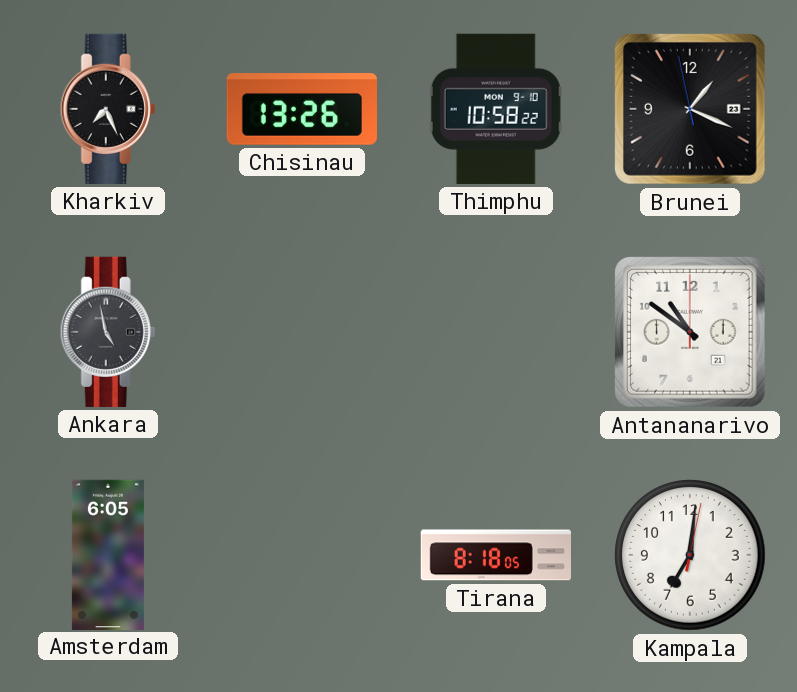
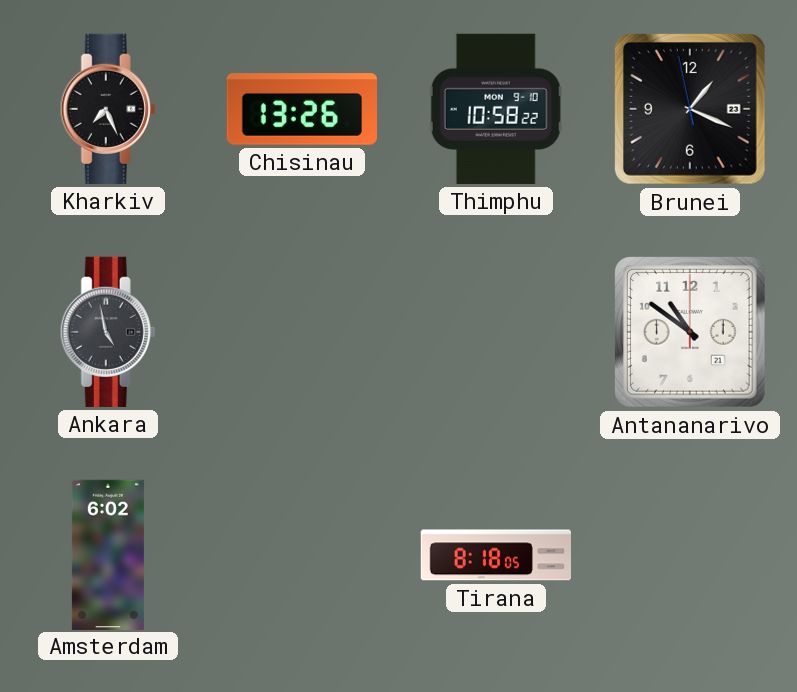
Amsterdam: 6:05 -> 6:02 (108, 554)
Kampala: 7:01 -> none (690, 555)
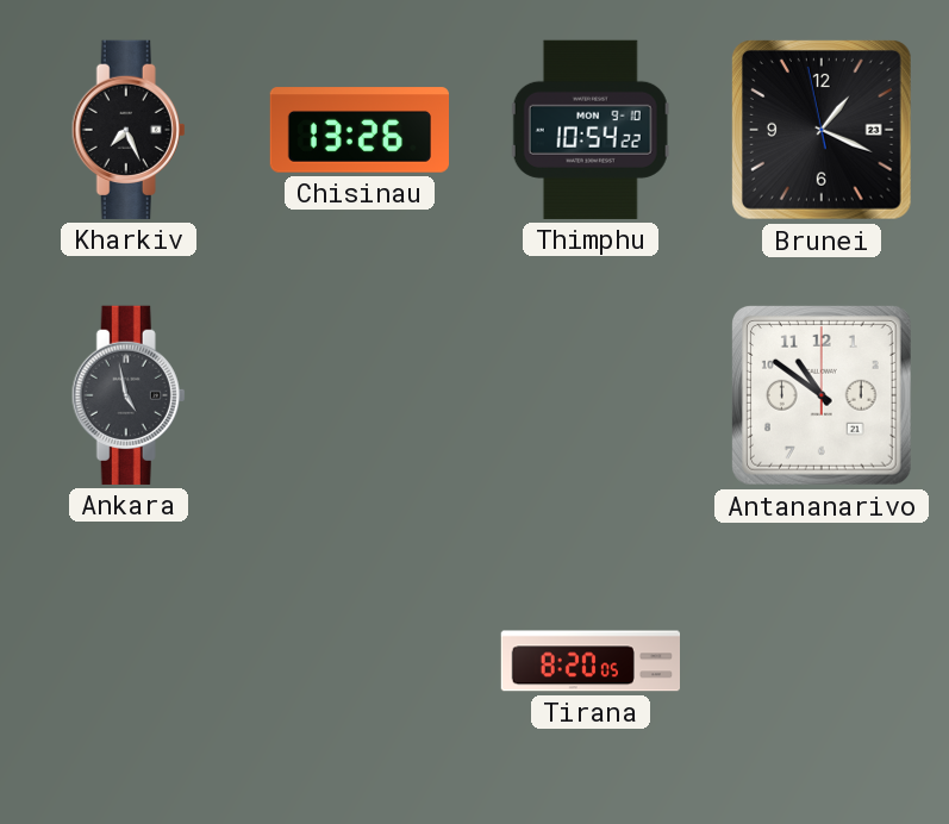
Thimphu: 10:58 -> 10:54 (591, 130)
Amsterdam: 6:02 -> none (108, 554)
Tirana: 8:18 -> 8:20 (589, 661)
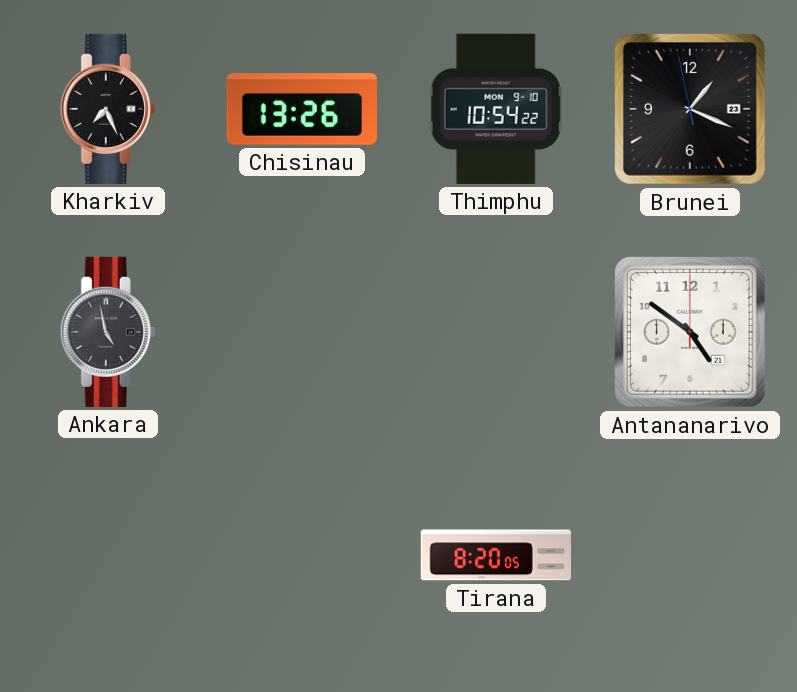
Antananarivo: 10:51 -> 4:51 (690, 332)
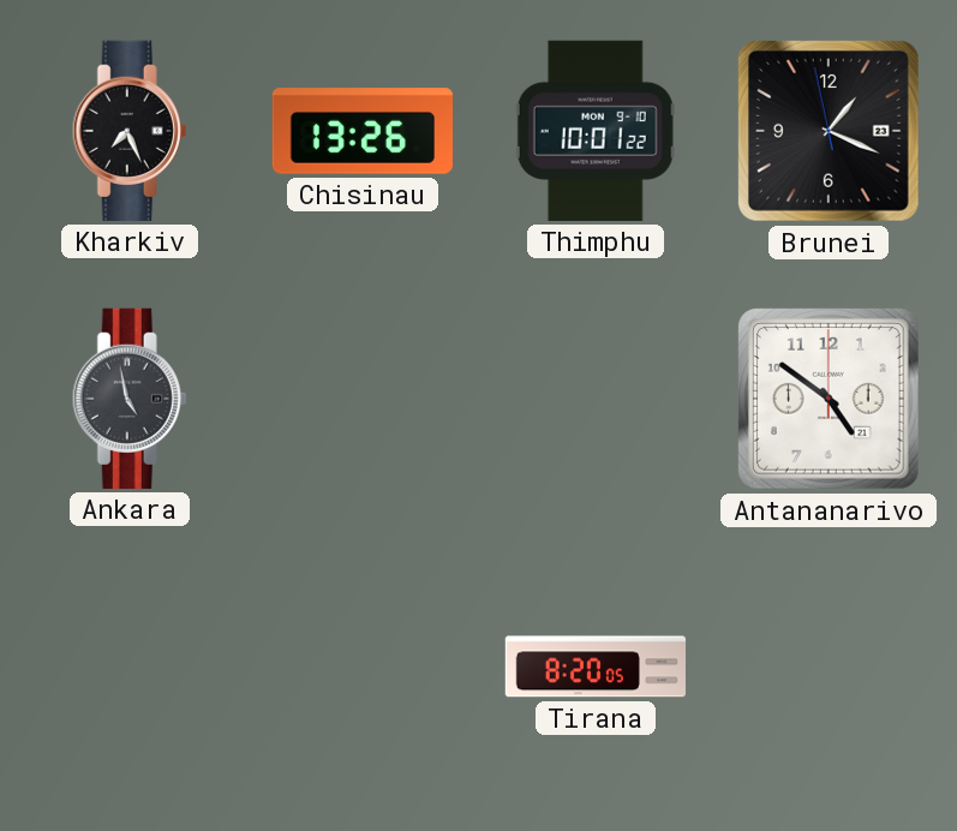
Thimphu: 10:54 -> 10:01 (596, 131)
